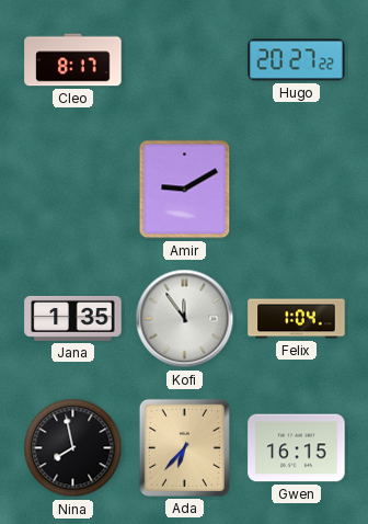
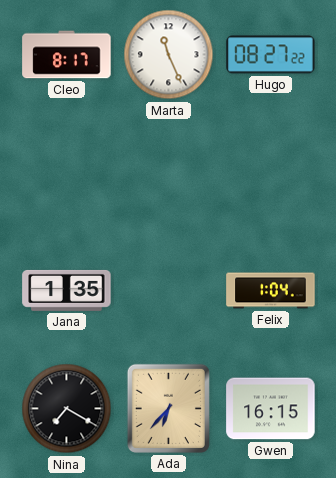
Marta: none -> 11:26 (169, 55)
Hugo: 20:27 -> 08:27 (271, 55)
Amir: 9:10 -> none (185, 190)
Kofi: 11:54 -> none (185, 319)
Nina: 7:58 -> 7:20 (67, 409)
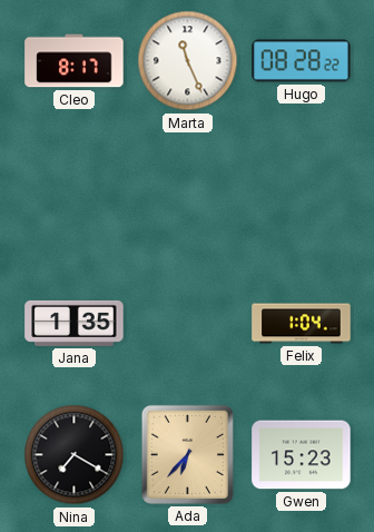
Hugo: 08:27 -> 08:28 (302, 61)
Gwen: 16:15 -> 15:23 (302, 455)
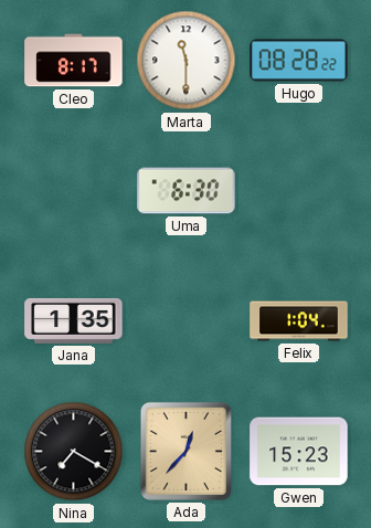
Marta: 11:26 -> 11:30 (187, 61)
Uma: none -> 6:30 (187, 191)
Ada: 6:37 -> 12:37 (185, 451)
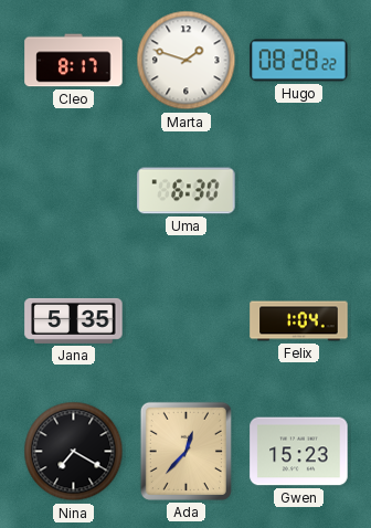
Marta: 11:30 -> 1:48 (187, 61)
Jana: 1:35 -> 5:35 (74, 320)
